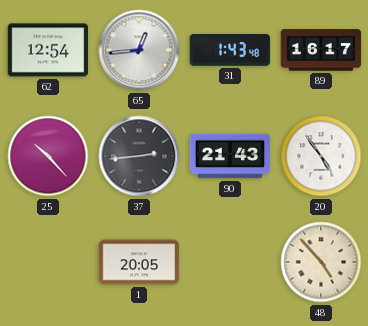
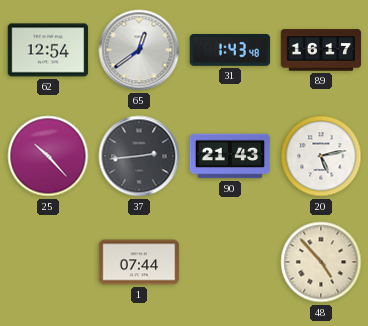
65: 12:44 -> 12:39 (139, 50)
20: 4:54 -> 5:13 (321, 156)
1: 20:05 -> 07:44 (139, 262)
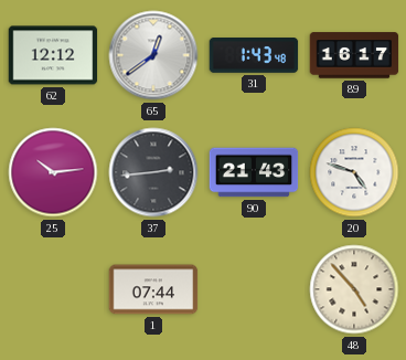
62: 12:54 -> 12:12 (53, 55)
25: 10:23 -> 10:14 (53, 172)
20: 5:13 -> 4:48 (354, 172)
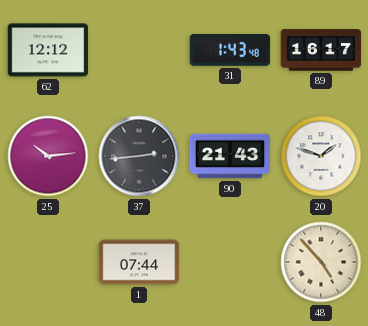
65: 12:39 -> none (153, 55)
20: 4:48 -> 1:48 (321, 156)
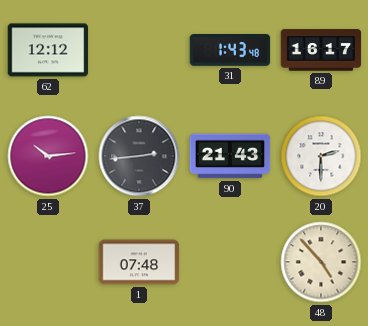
20: 1:48 -> 2:30 (321, 156)
1: 07:44 -> 07:48 (139, 262)
